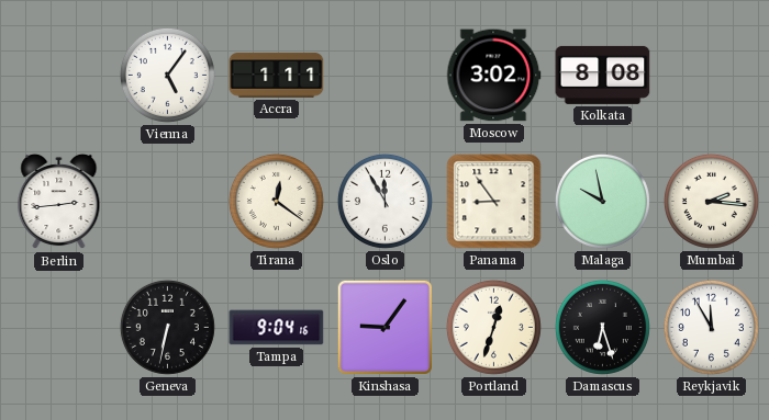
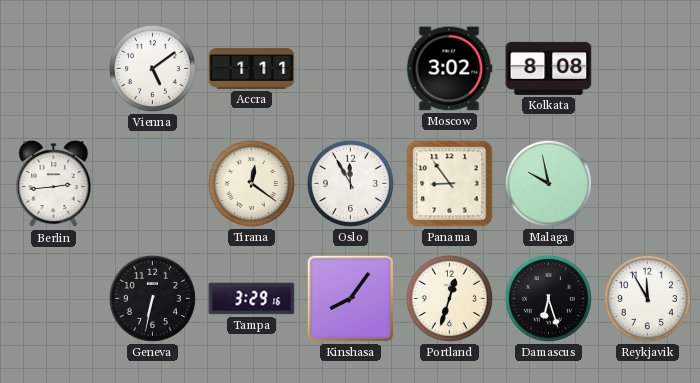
Vienna: 5:06 -> 5:09 (152, 68)
Mumbai: 2:16 -> none (711, 201)
Tampa: 9:04 -> 3:29 (252, 299)
Kinshasa: 9:06 -> 8:06 (350, 298)
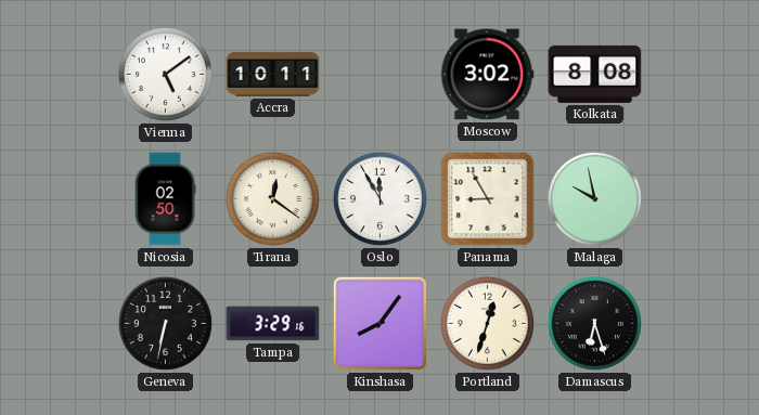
Accra: 1:11 -> 10:11 (273, 75)
Berlin: 2:44 -> none (54, 184)
Nicosia: none -> 02:50 (165, 199)
Panama: 8:54 -> 8:55 (488, 199)
Reykjavik: 11:55 -> none (647, 298)
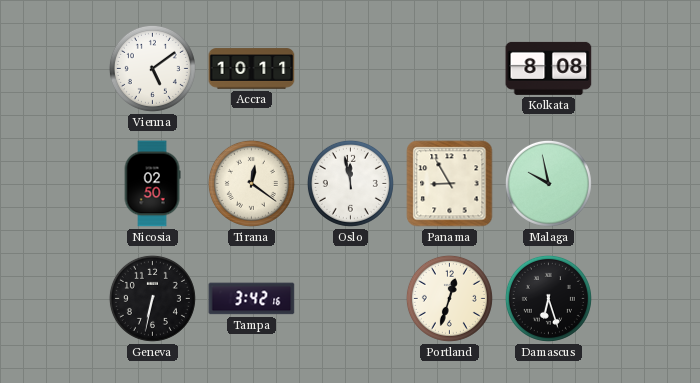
Moscow: 3:02 -> none (487, 75)
Oslo: 11:55 -> 11:58 (350, 183)
Tampa: 3:29 -> 3:42 (252, 299)
Kinshasa: 8:06 -> none (379, 323)
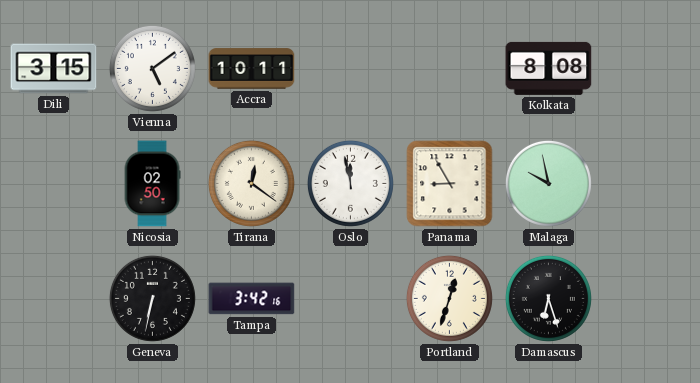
Dili: none -> 3:15 (54, 69)
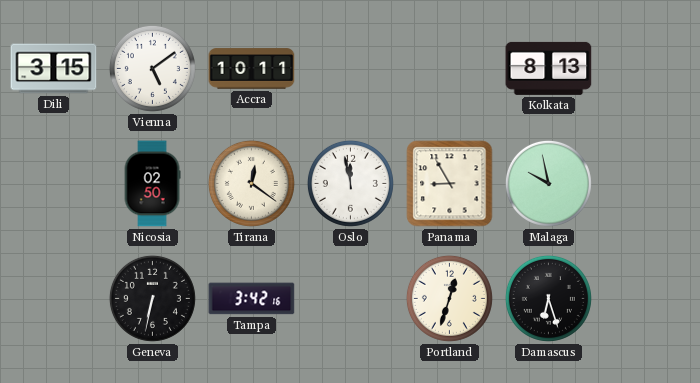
Kolkata: 8:08 -> 8:13 (549, 68)
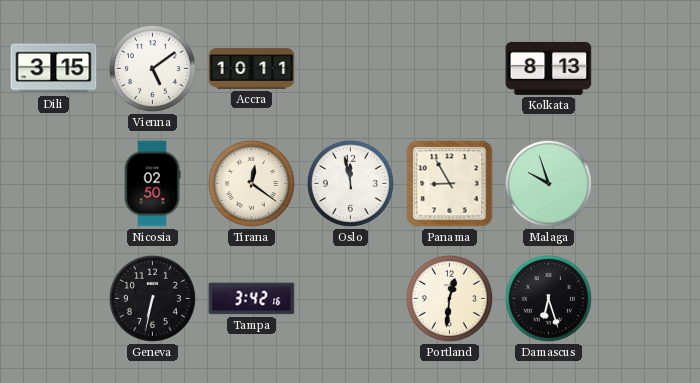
Malaga: 9:58 -> 9:57 (548, 183)
Portland: 12:33 -> 12:31 (449, 298)
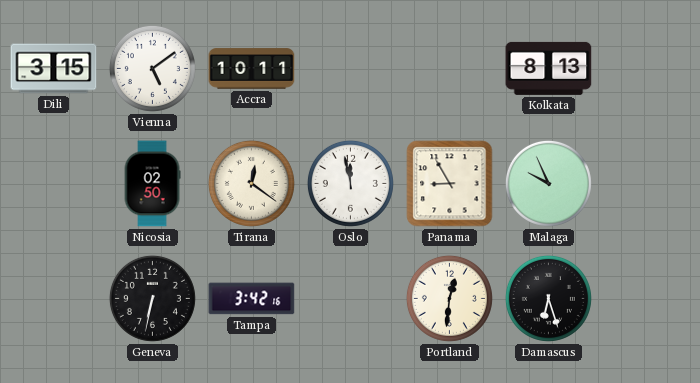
Malaga: 9:57 -> 9:56 (548, 183)
